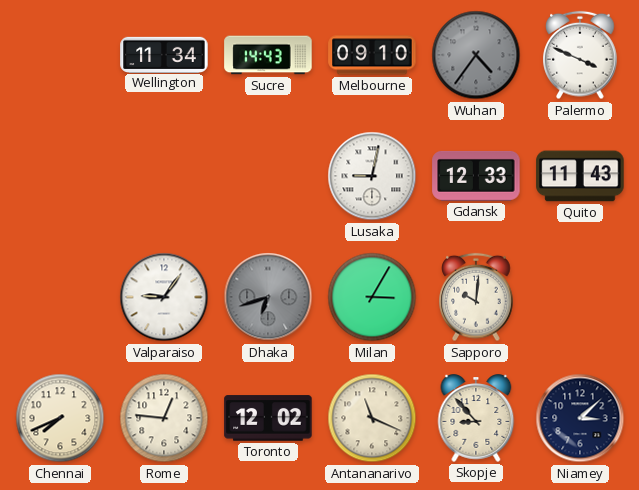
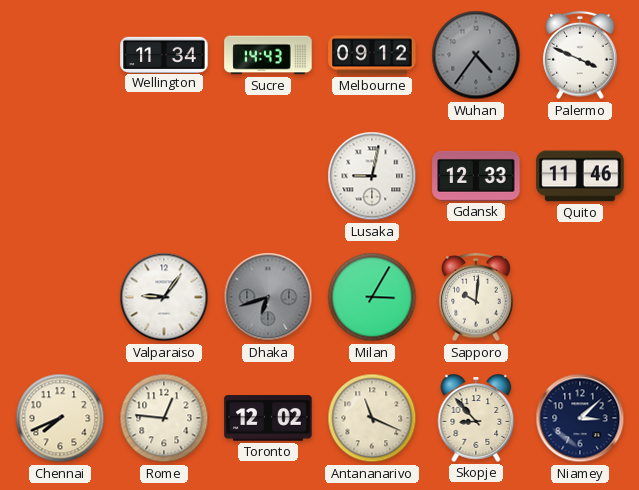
Melbourne: 09:10 -> 09:12 (372, 55)
Quito: 11:43 -> 11:46 (580, 176)
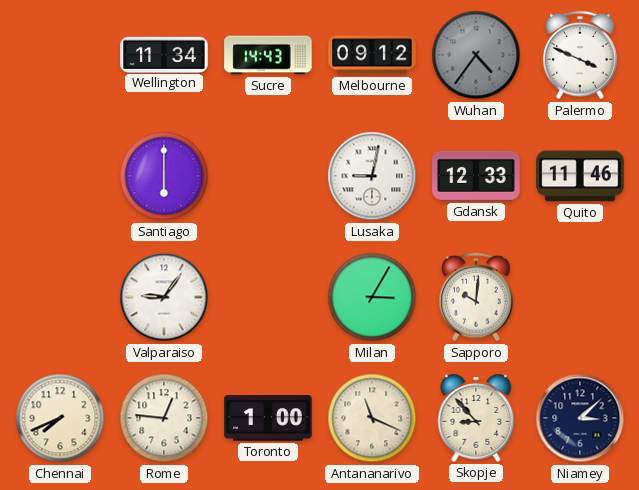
Santiago: none -> 6:00 (164, 176)
Dhaka: 6:42 -> none (268, 297)
Toronto: 12:02 -> 1:00 (268, 418)
